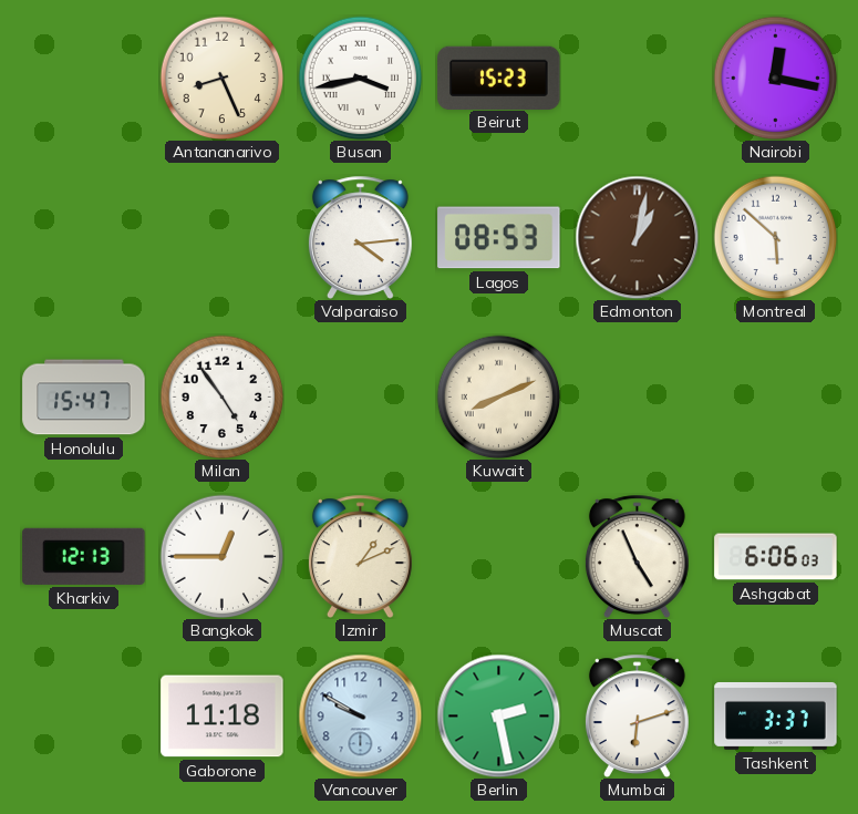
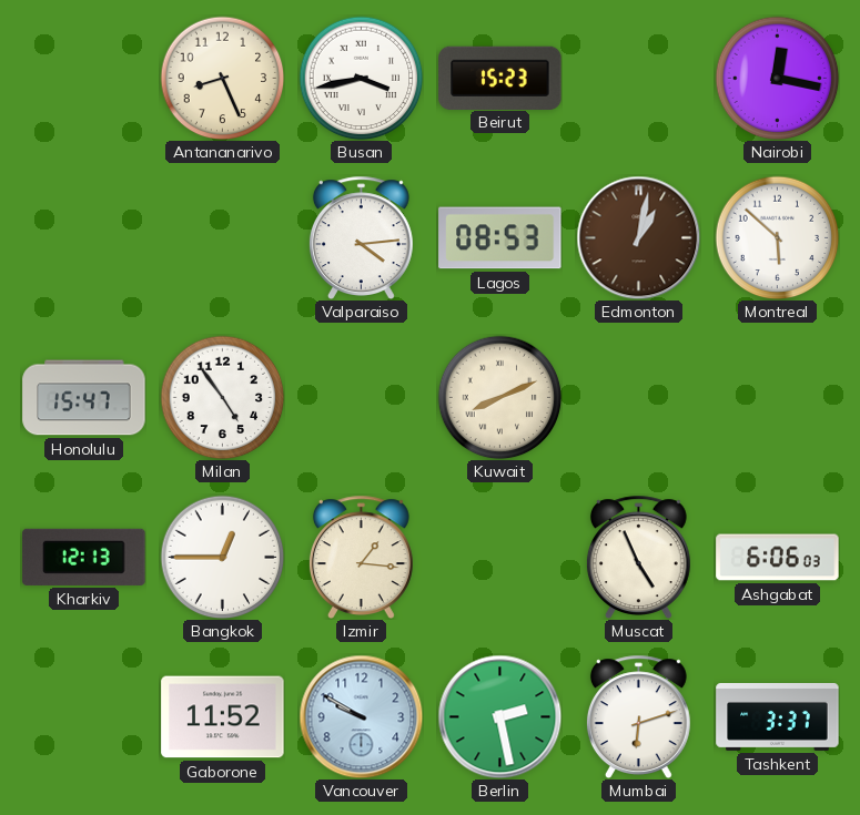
Izmir: 1:11 -> 1:16 (361, 557)
Gaborone: 11:18 -> 11:52 (223, 717)
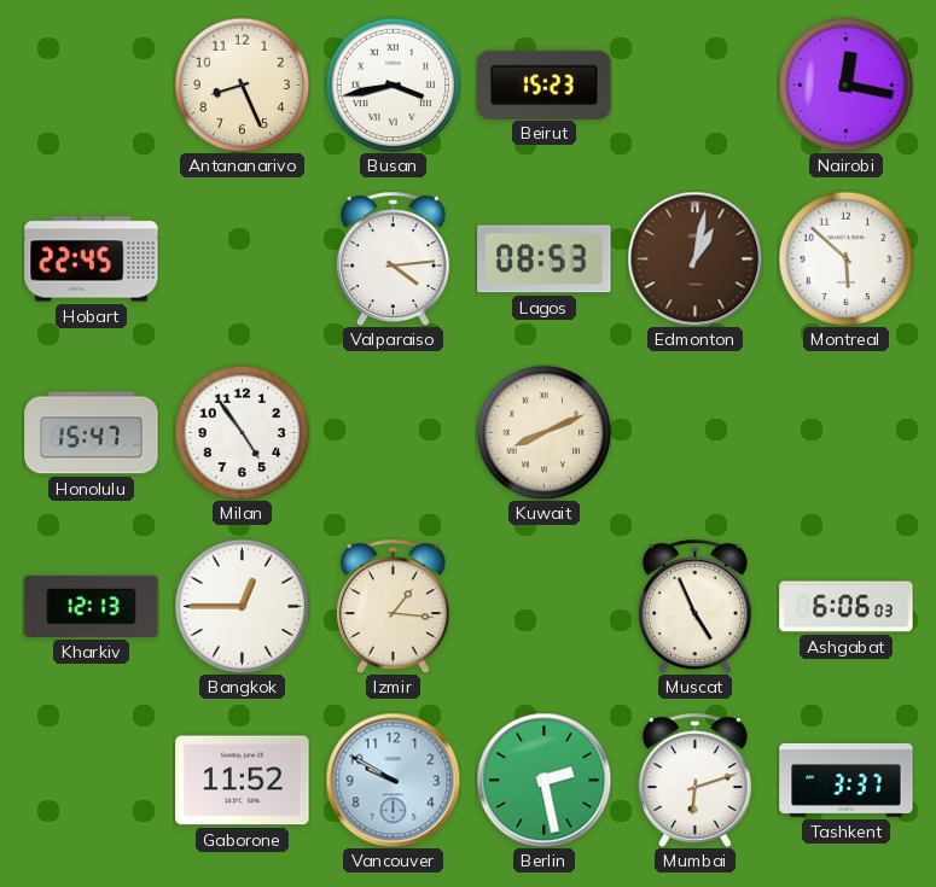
Hobart: none -> 22:45 (92, 259)
